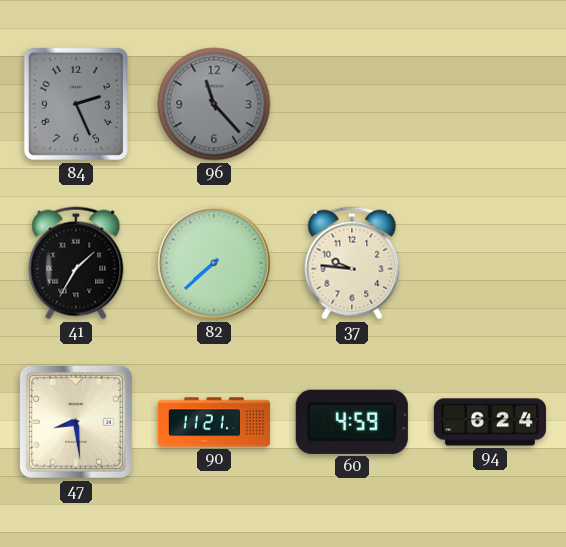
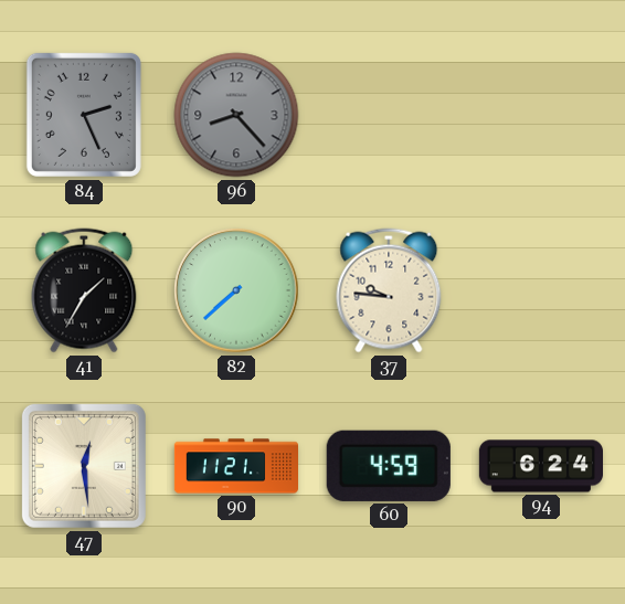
96: 11:23 -> 8:23 (236, 115)
47: 8:29 -> 12:29 (84, 466)
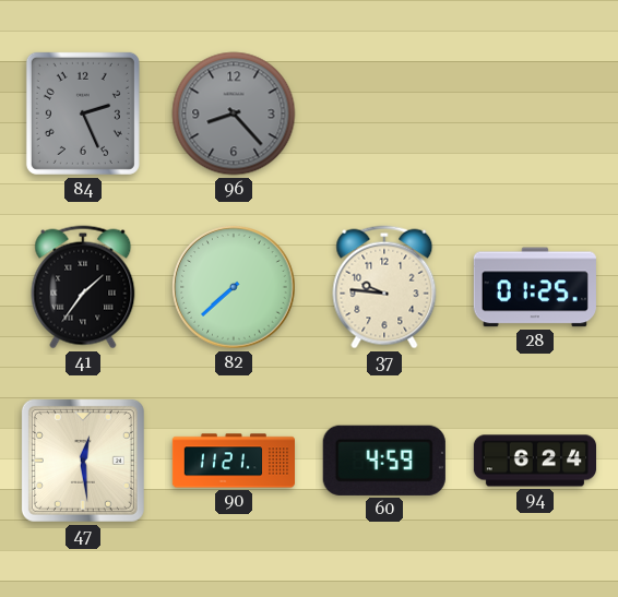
41: 1:35 -> 1:36 (83, 287)
28: none -> 01:25 (535, 287)
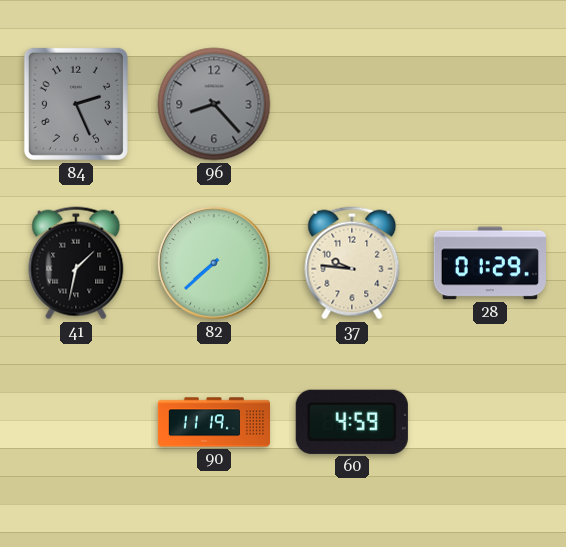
41: 1:36 -> 1:32 (76, 263)
28: 01:25 -> 01:29 (490, 263)
47: 12:29 -> none (83, 461)
90: 11:21 -> 11:19 (213, 422)
94: 6:24 -> none (534, 461)
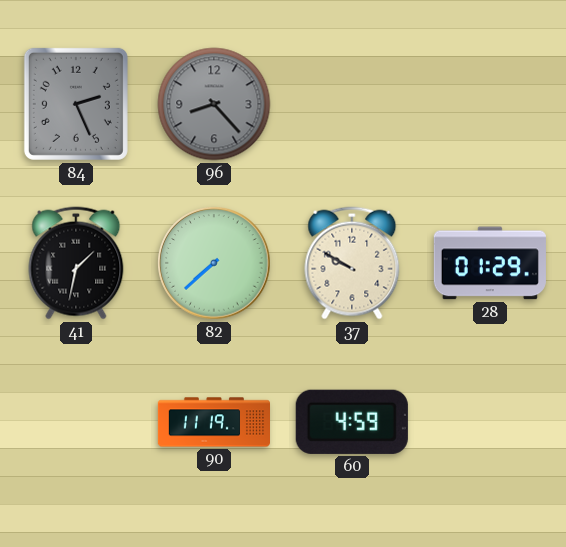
37: 9:46 -> 9:50 (352, 263)
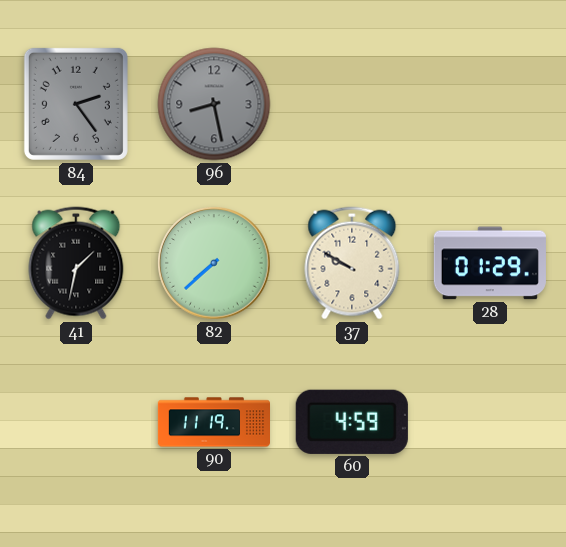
84: 2:26 -> 2:24 (76, 104)
96: 8:23 -> 8:28 (214, 104)
